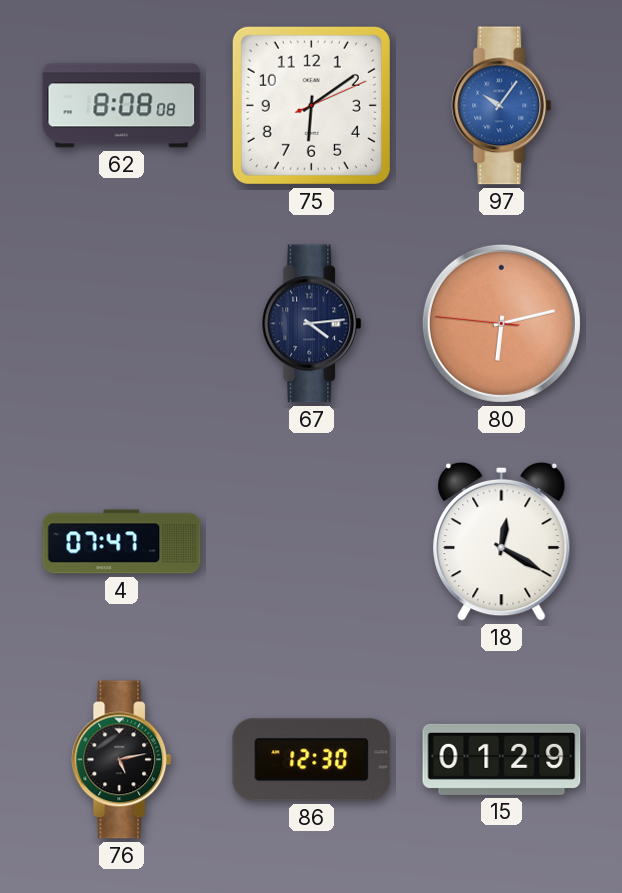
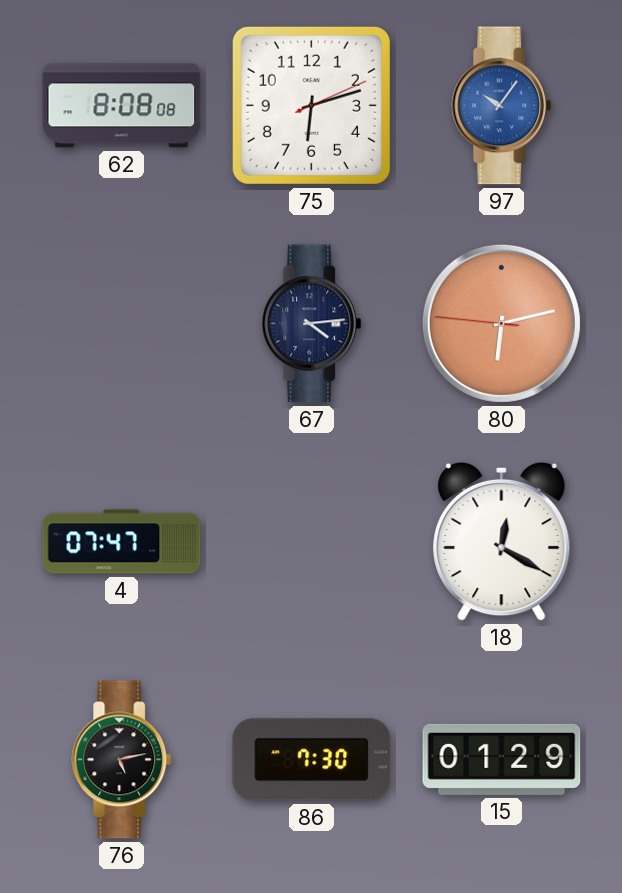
75: 6:09 -> 6:12 (311, 105)
86: 12:30 -> 7:30 (312, 760)
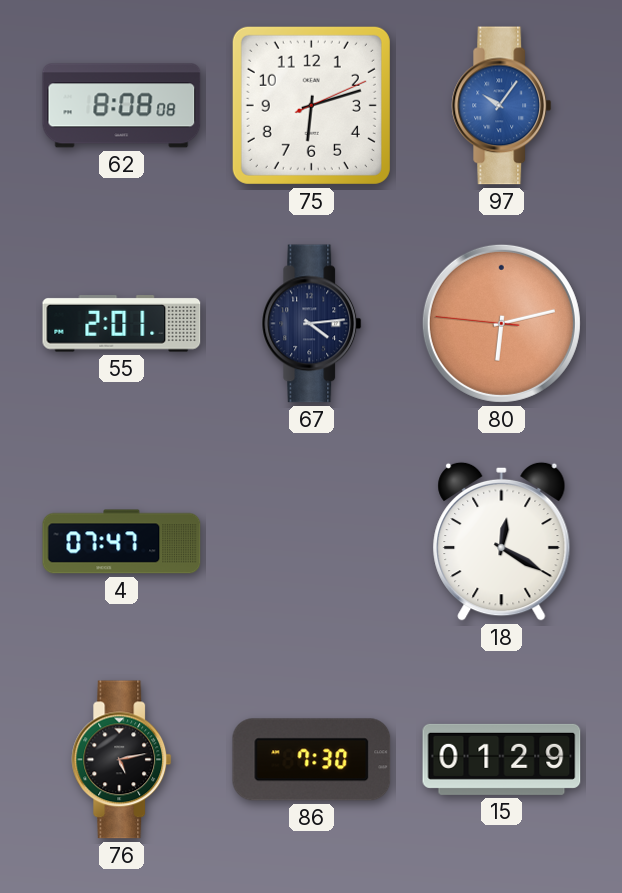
55: none -> 2:01 (122, 324)
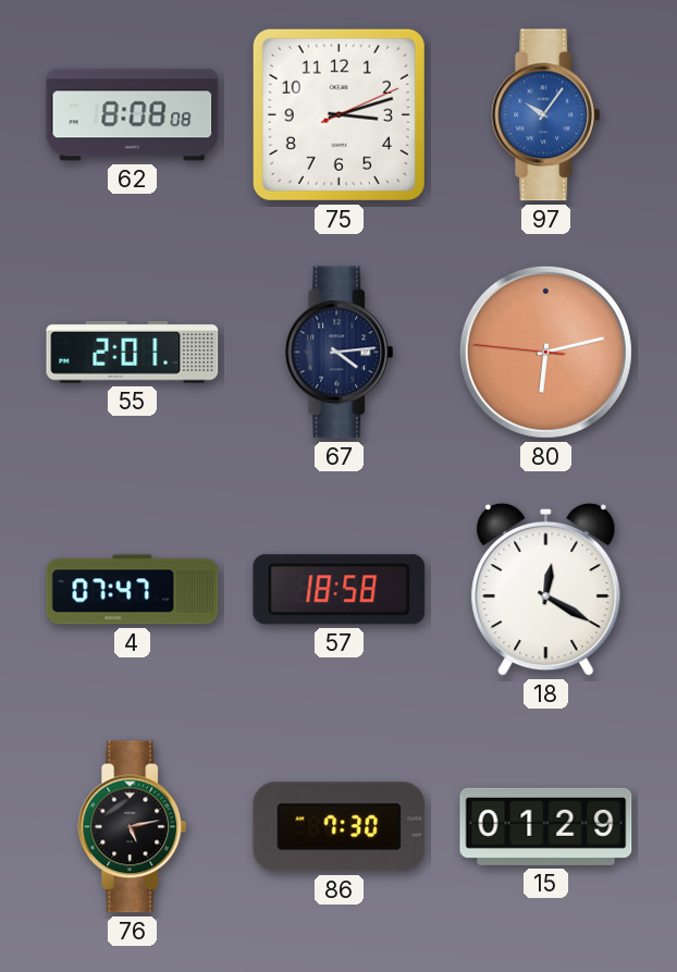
75: 6:12 -> 3:12 (338, 114)
57: none -> 18:58 (340, 590)
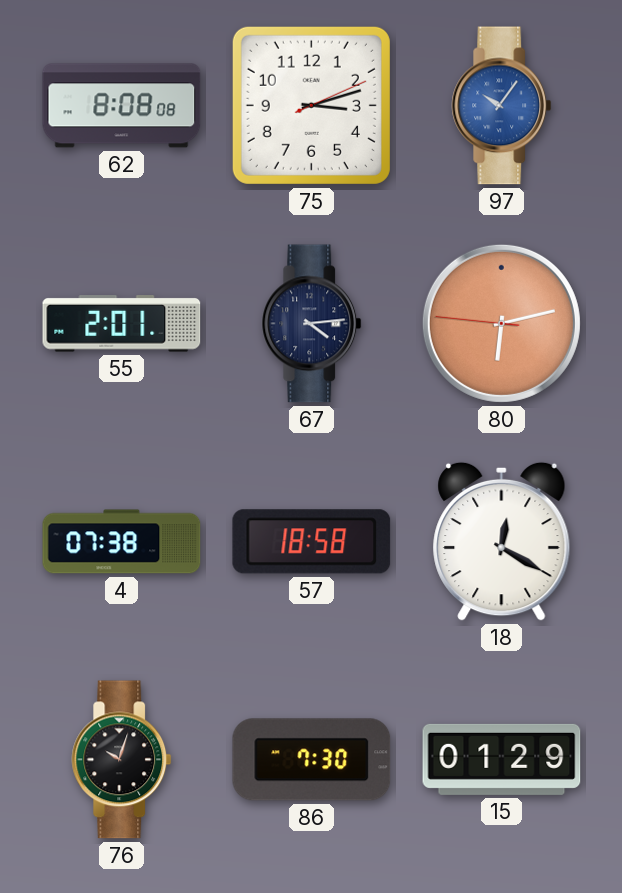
4: 07:47 -> 07:38 (122, 542)
76: 5:13 -> 10:03 (122, 760)
